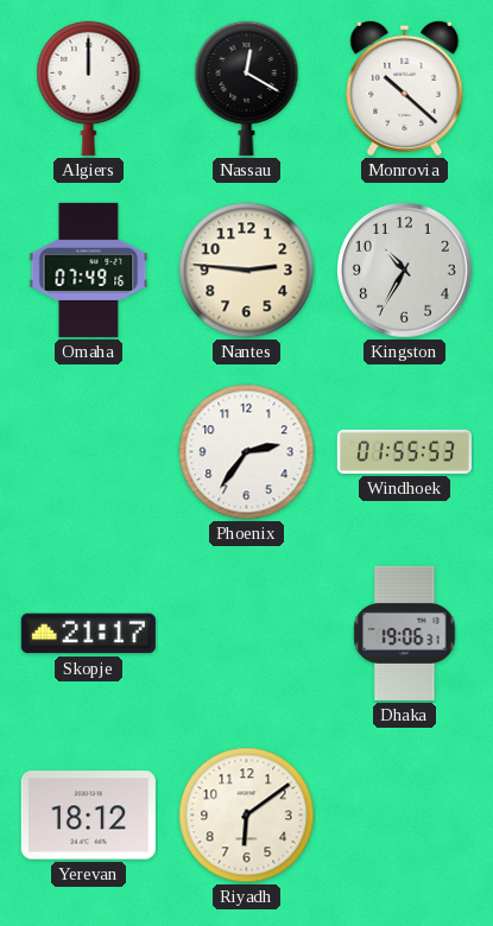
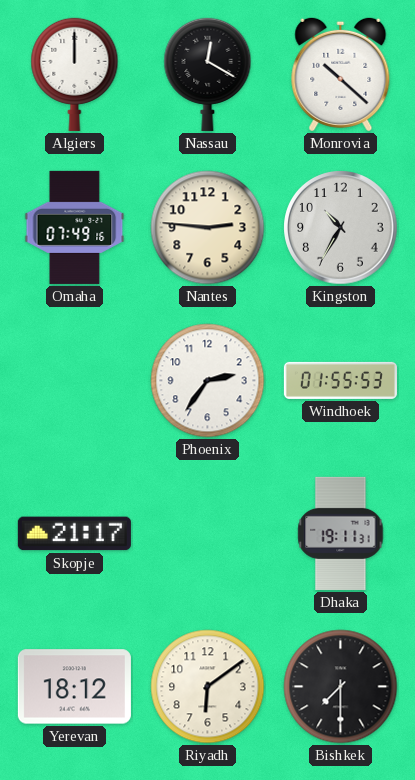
Dhaka: 19:06 -> 19:11 (341, 533)
Bishkek: none -> 7:30 (341, 687)
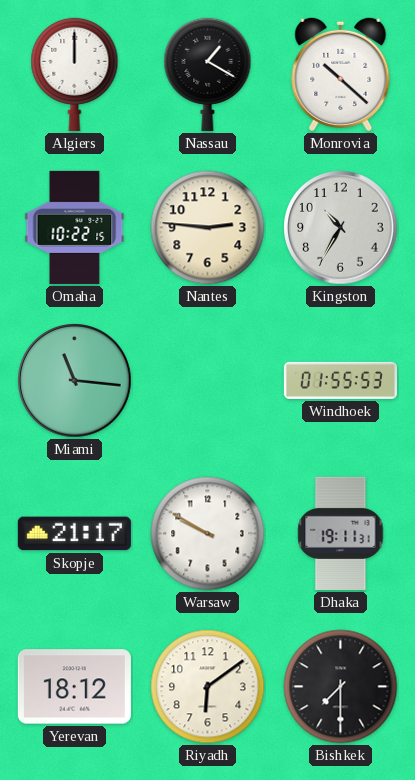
Nassau: 12:20 -> 1:20 (208, 74)
Omaha: 07:49 -> 10:22 (75, 227)
Miami: none -> 11:16 (75, 381)
Phoenix: 2:36 -> none (208, 381)
Warsaw: none -> 9:50 (208, 534)
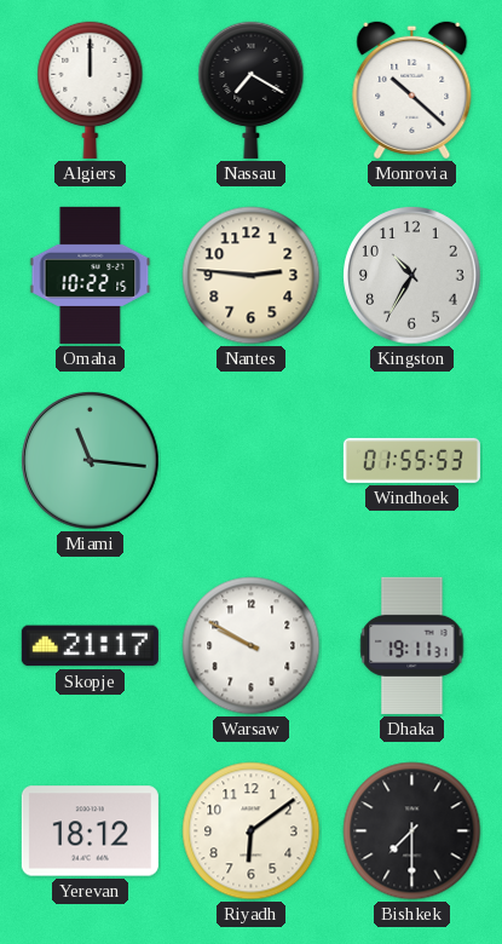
Nassau: 1:20 -> 7:20 (252, 90)
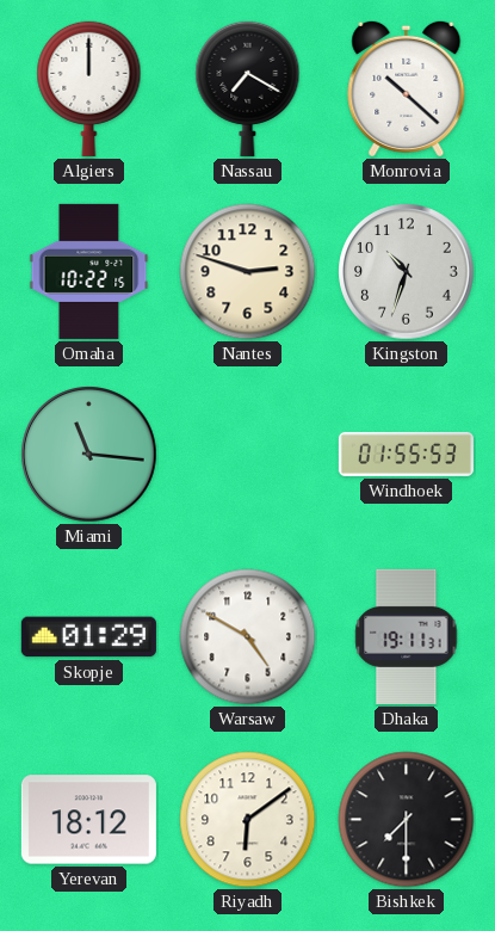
Nantes: 2:46 -> 2:48 (248, 272)
Kingston: 10:35 -> 10:33 (407, 272)
Skopje: 21:17 -> 01:29 (88, 637)
Warsaw: 9:50 -> 4:50 (248, 637)
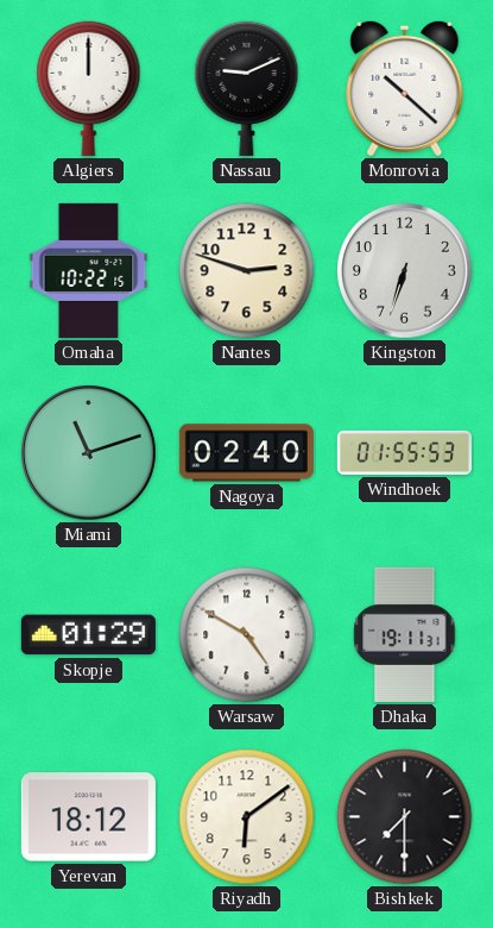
Nassau: 7:20 -> 9:11 (247, 88)
Kingston: 10:33 -> 6:33 (405, 271)
Miami: 11:16 -> 11:12 (89, 453)
Nagoya: none -> 02:40 (246, 453)
